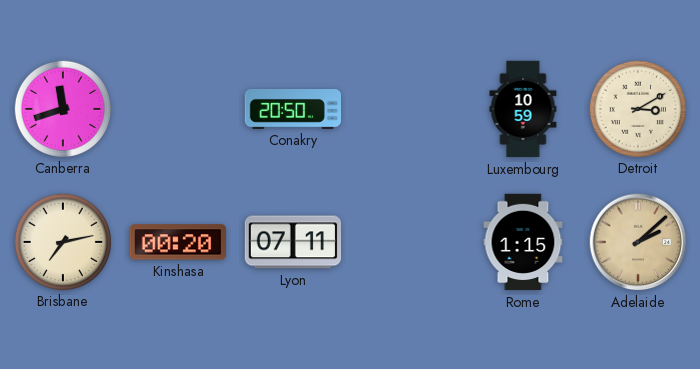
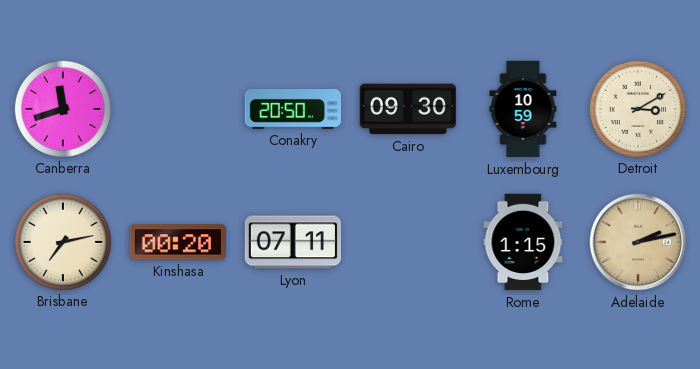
Cairo: none -> 09:30 (407, 109)
Adelaide: 2:08 -> 2:13 (638, 242)
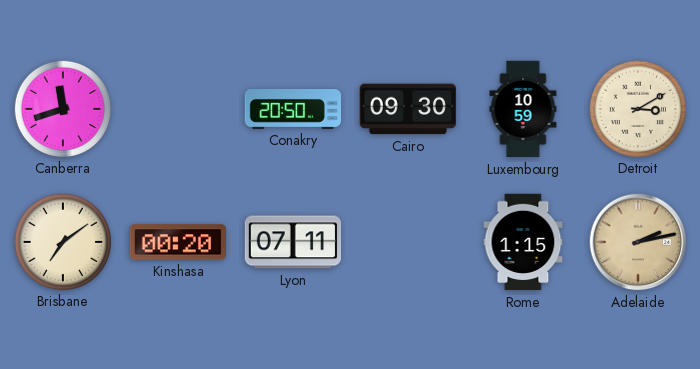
Brisbane: 7:13 -> 7:09 (62, 241)
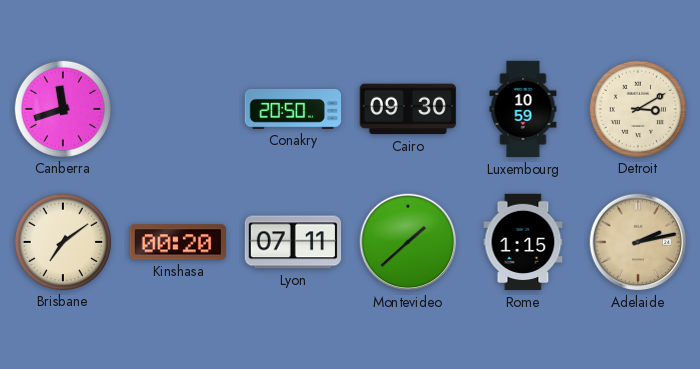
Montevideo: none -> 1:38 (408, 242)
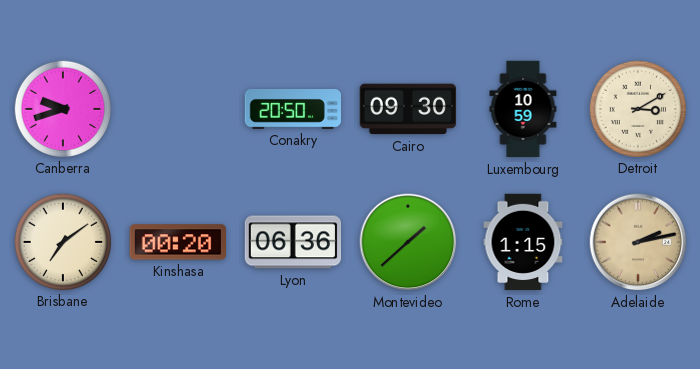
Canberra: 11:42 -> 9:42 (62, 108)
Lyon: 07:11 -> 06:36 (292, 242)
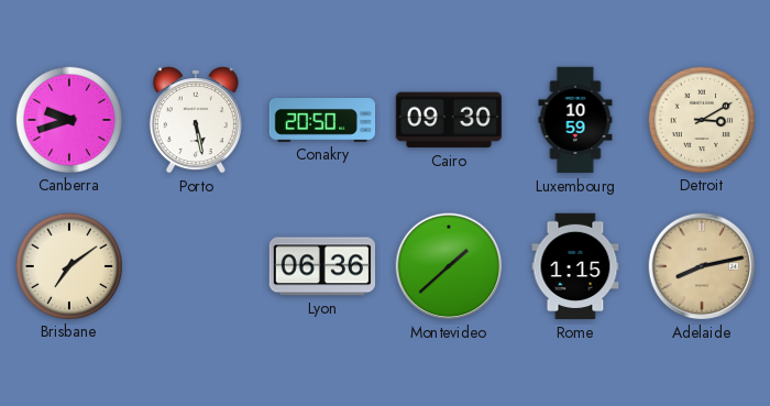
Porto: none -> 5:28 (196, 120)
Kinshasa: 00:20 -> none (177, 242)
Adelaide: 2:13 -> 8:13 (702, 266)
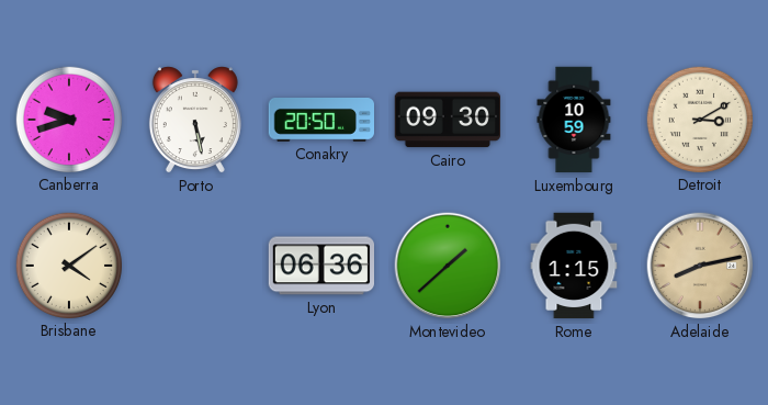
Brisbane: 7:09 -> 4:09 (68, 265)
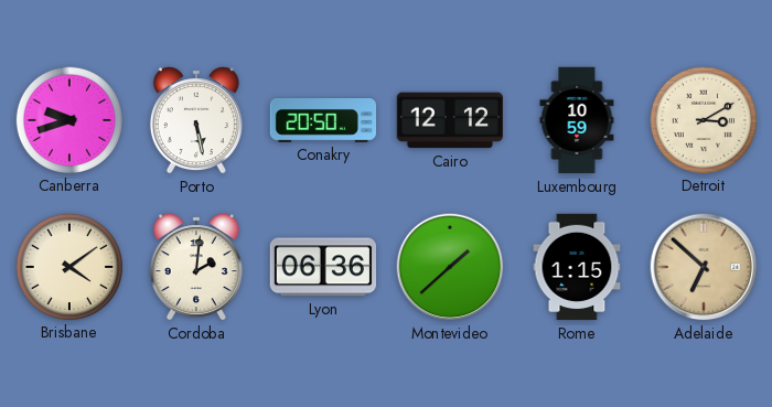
Cairo: 09:30 -> 12:12 (449, 120)
Cordoba: none -> 2:01 (196, 267)
Adelaide: 8:13 -> 6:52 (704, 267)
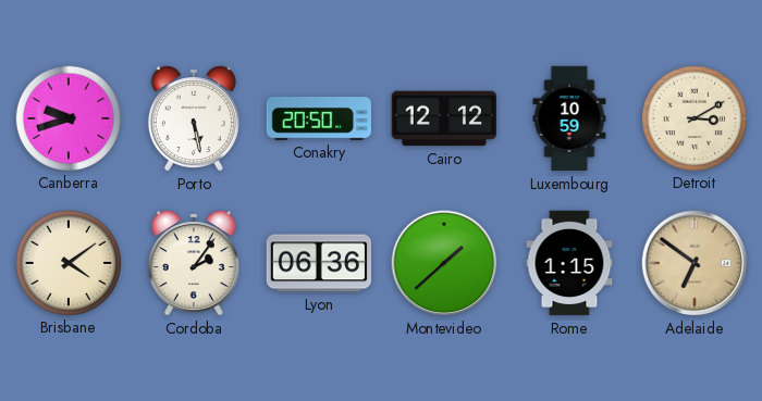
Cordoba: 2:01 -> 2:06 (194, 263)
Adelaide: 6:52 -> 6:51 (695, 263)
